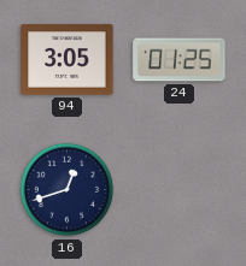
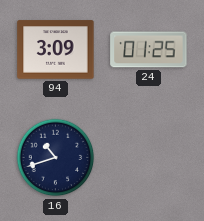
94: 3:05 -> 3:09 (56, 50)
16: 12:42 -> 10:42 (56, 158)
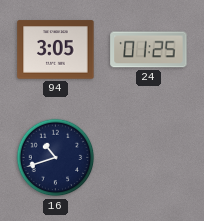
94: 3:09 -> 3:05 (56, 50)
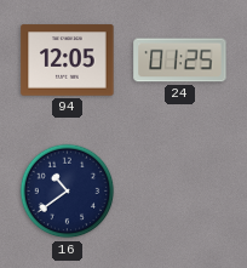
94: 3:05 -> 12:05 (68, 61)
16: 10:42 -> 10:39 (68, 192)
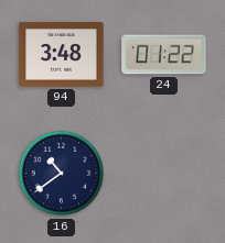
94: 12:05 -> 3:48 (62, 55)
24: 01:25 -> 01:22 (164, 55)
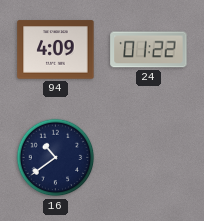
94: 3:48 -> 4:09 (56, 50)
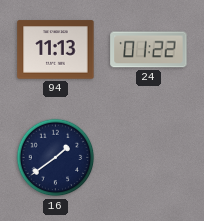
94: 4:09 -> 11:13 (56, 50)
16: 10:39 -> 1:39 (56, 158)
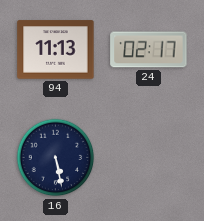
24: 01:22 -> 02:17 (149, 50)
16: 1:39 -> 5:28 (56, 158)
